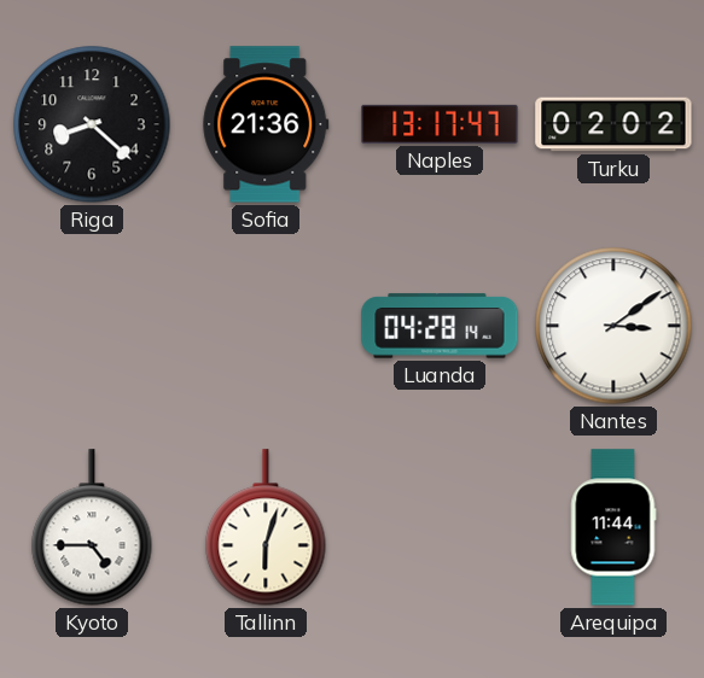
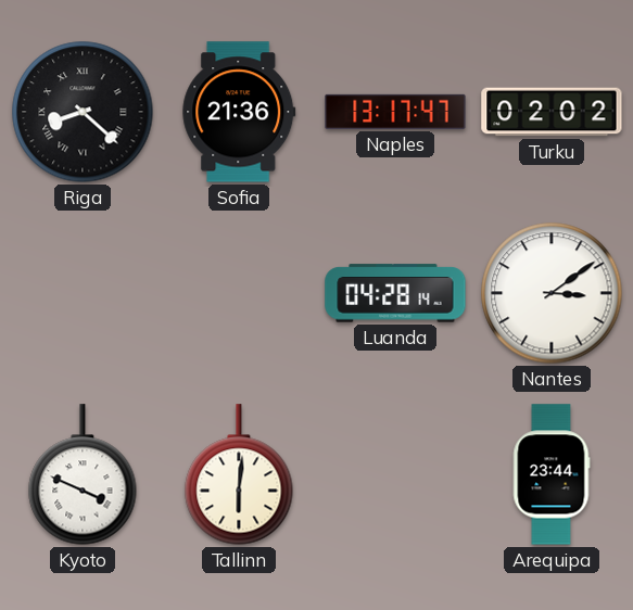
Riga numerals: Arabic -> Roman (83, 112)
Kyoto: 4:45 -> 3:49 (83, 474)
Tallinn: 6:03 -> 6:01 (239, 474)
Arequipa: 11:44 -> 23:44 (552, 474)
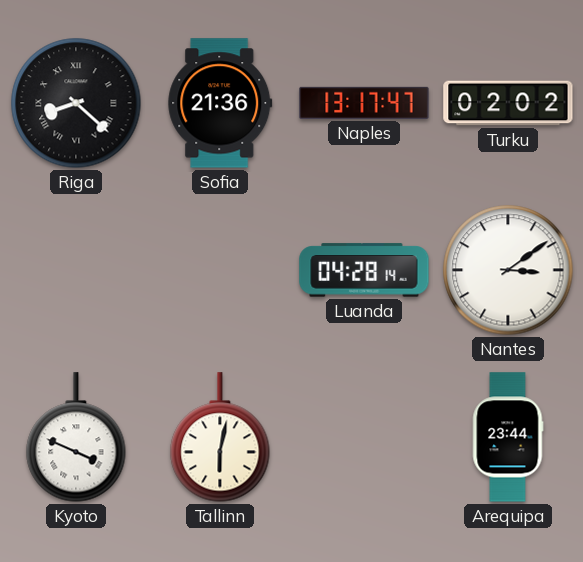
Tallinn: 6:01 -> 6:02 (220, 437)
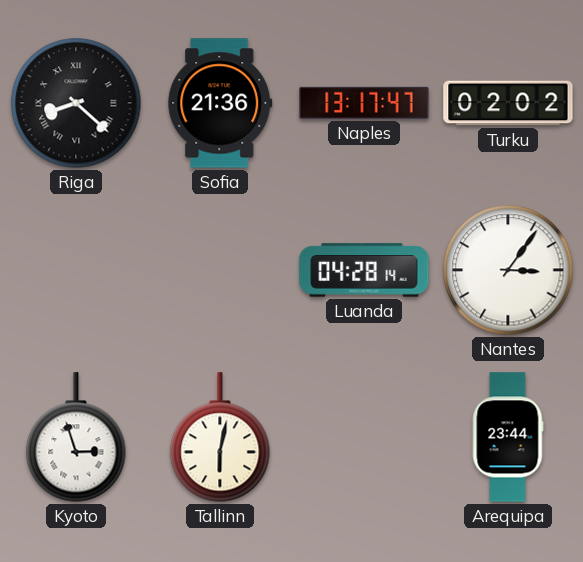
Nantes: 3:09 -> 3:06 (508, 270)
Kyoto: 3:49 -> 2:57 (76, 437)
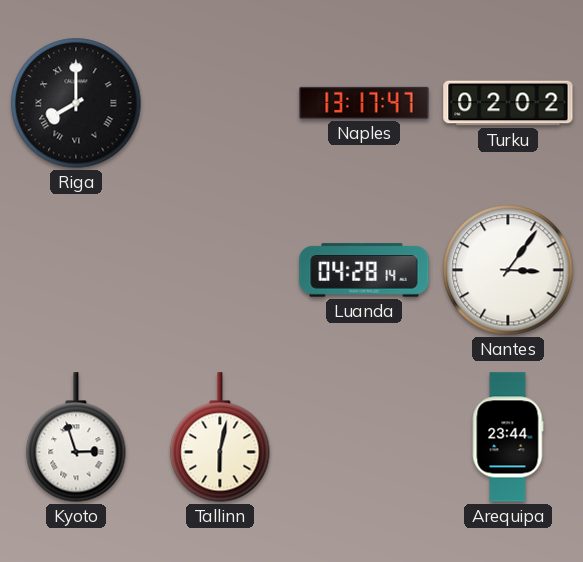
Riga: 8:22 -> 8:00 (76, 103)
Sofia: 21:36 -> none (220, 103)
